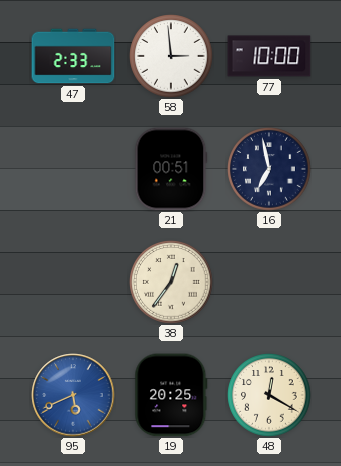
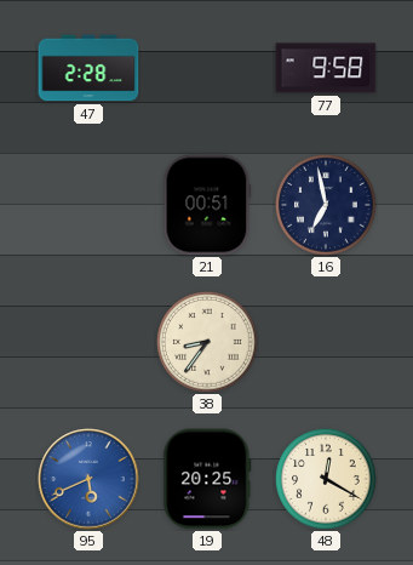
47: 2:33 -> 2:28 (88, 68)
58: 2:59 -> none (171, 56)
77: 10:00 -> 9:58 (326, 68)
38: 12:36 -> 8:36 (207, 342)
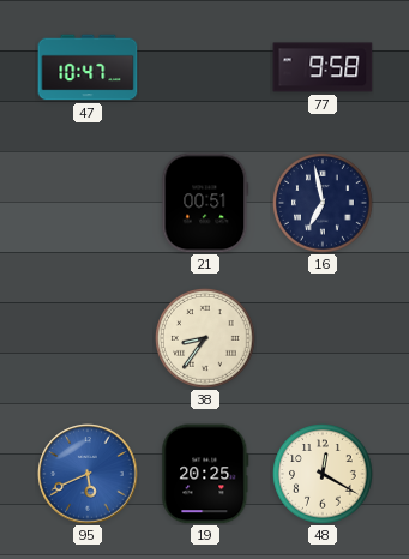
47: 2:28 -> 10:47 (88, 67)
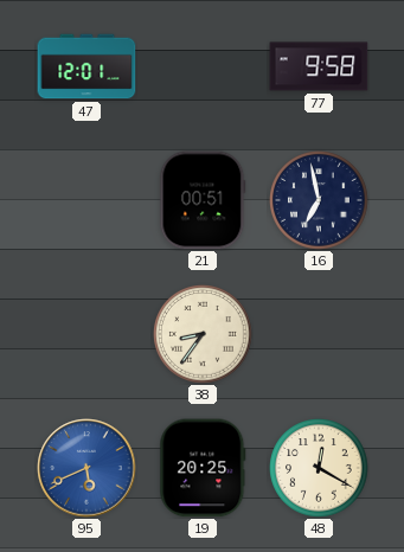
47: 10:47 -> 12:01 (86, 66)
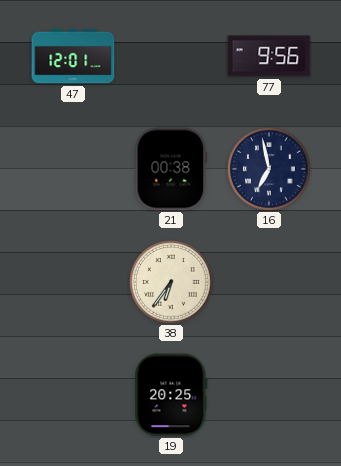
77: 9:58 -> 9:56 (269, 56)
21: 00:51 -> 00:38 (171, 169)
38: 8:36 -> 6:36 (171, 282)
95: 5:41 -> none (86, 468)
48: 12:20 -> none (319, 468)
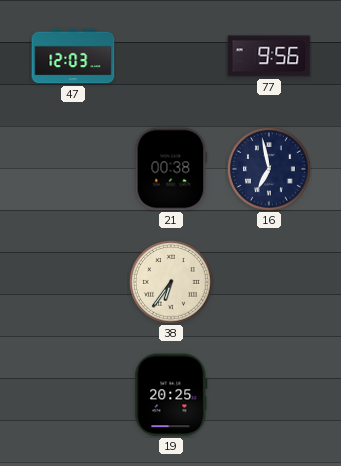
47: 12:01 -> 12:03 (73, 56)
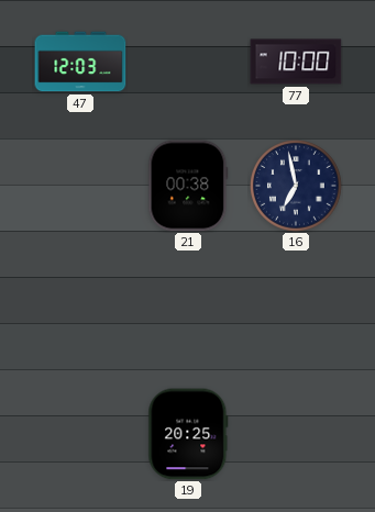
77: 9:56 -> 10:00 (296, 62)
38: 6:36 -> none (171, 282)
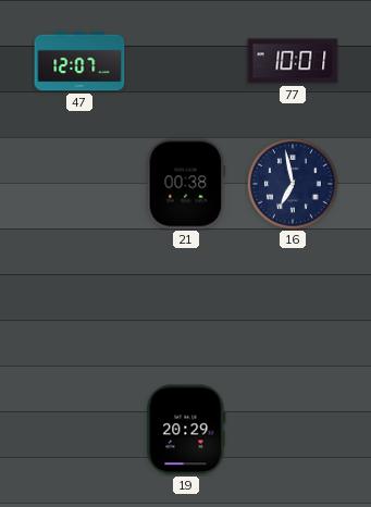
47: 12:03 -> 12:07 (79, 61)
77: 10:00 -> 10:01 (293, 61)
19: 20:25 -> 20:29 (186, 430)
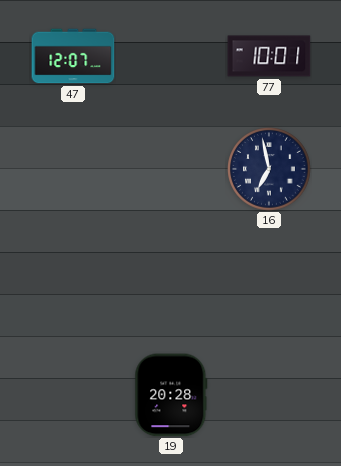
21: 00:38 -> none (186, 184)
19: 20:29 -> 20:28 (171, 395)
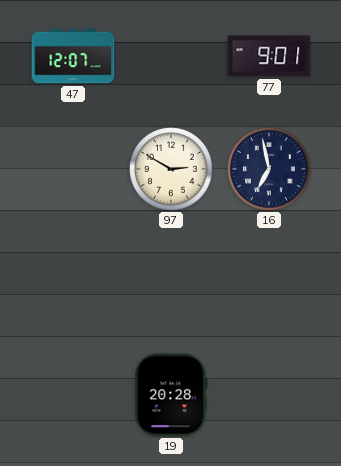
77: 10:01 -> 9:01 (269, 56)
97: none -> 2:50 (171, 169)
